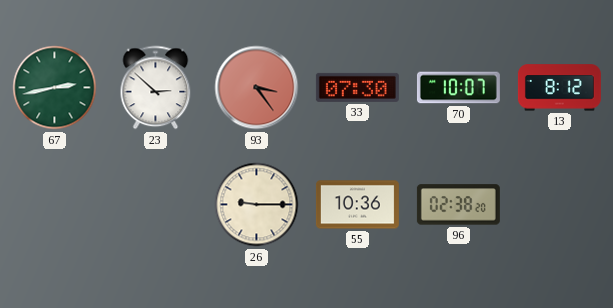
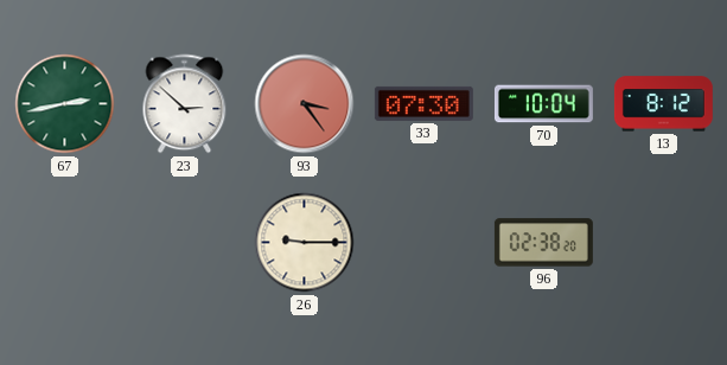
70: 10:07 -> 10:04 (543, 104)
55: 10:36 -> none (357, 205)
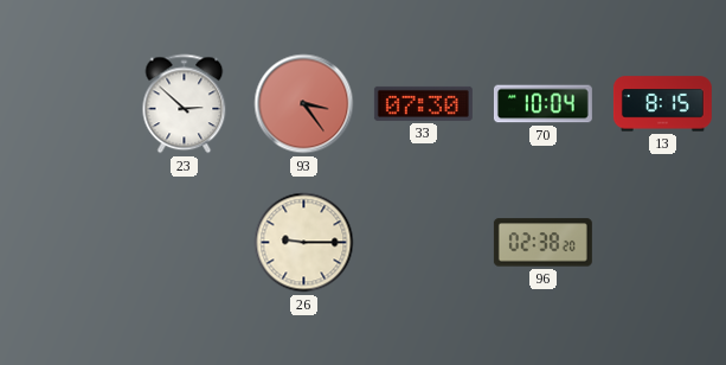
67: 2:43 -> none (65, 104)
13: 8:12 -> 8:15 (662, 104)
